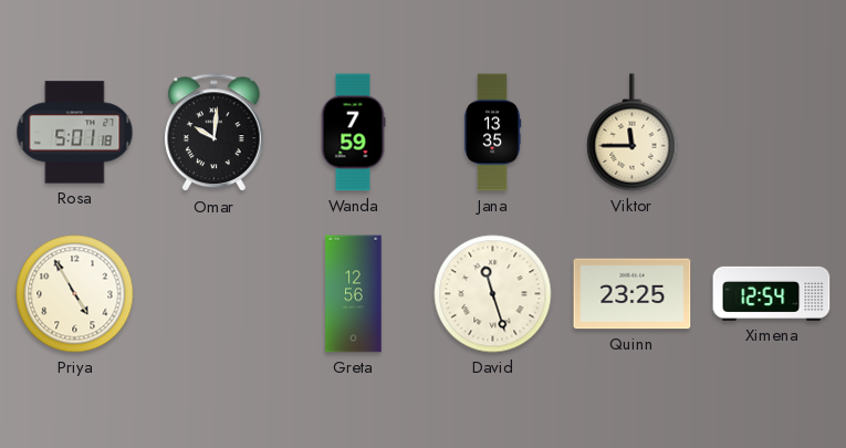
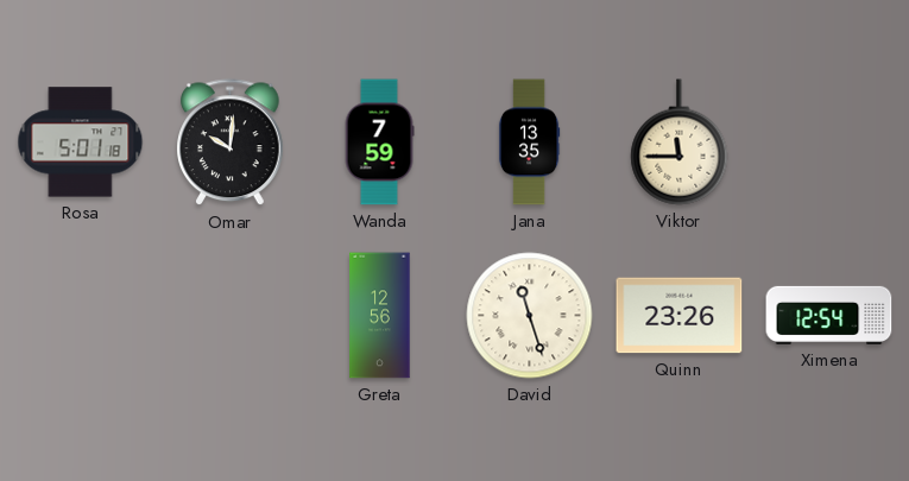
Priya: 4:55 -> none (75, 294)
Quinn: 23:25 -> 23:26 (680, 316)
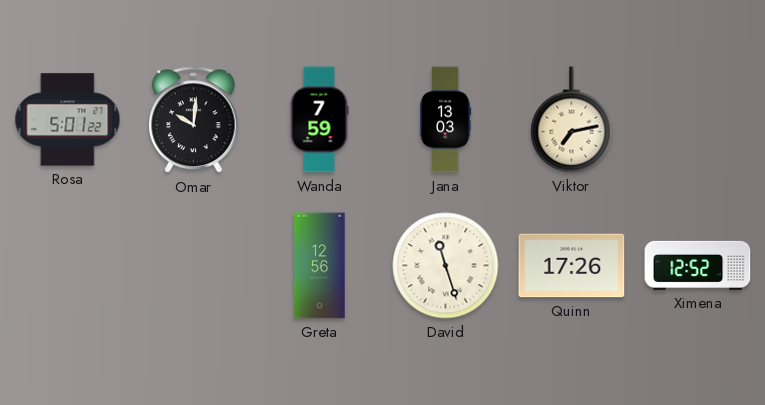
Rosa: 5:01:18 -> 5:01:22 (68, 120)
Jana: 13:35 -> 13:03 (445, 120)
Viktor: 11:45 -> 7:13 (572, 120)
Quinn: 23:26 -> 17:26 (572, 266)
Ximena: 12:54 -> 12:52 (698, 265)
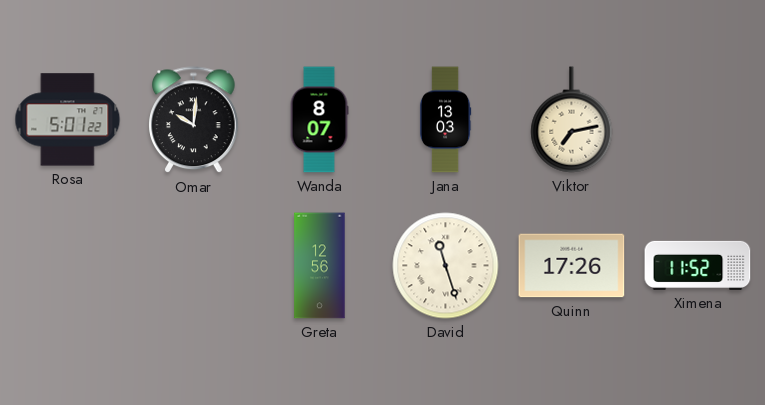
Wanda: 7:59 -> 8:07 (319, 120)
Ximena: 12:52 -> 11:52 (698, 265)
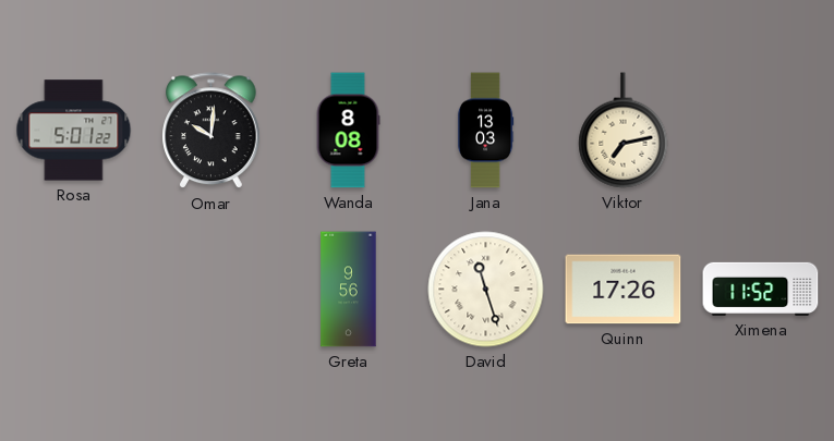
Wanda: 8:07 -> 8:08 (348, 131)
Greta: 12:56 -> 9:56 (349, 290)
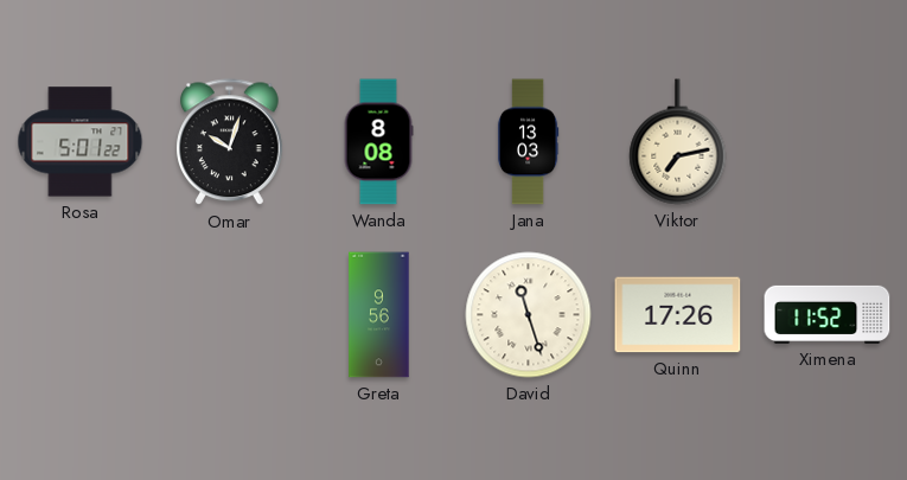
Omar: 10:01 -> 10:03 (230, 142)
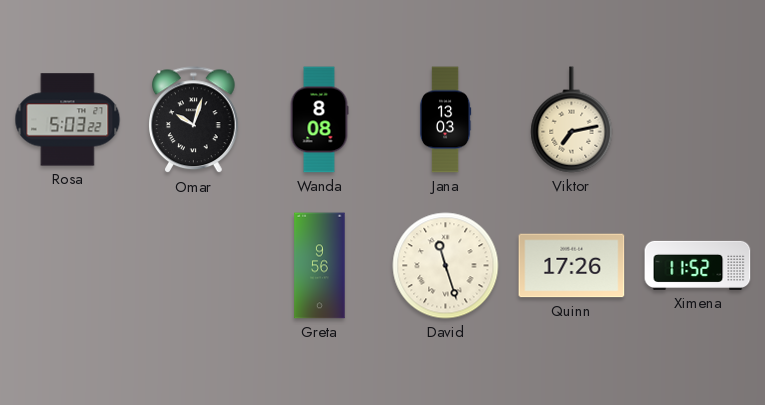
Rosa: 5:01 -> 5:03 (68, 120)
